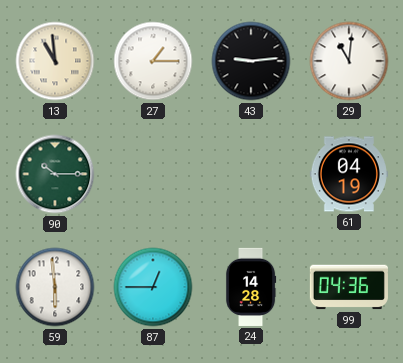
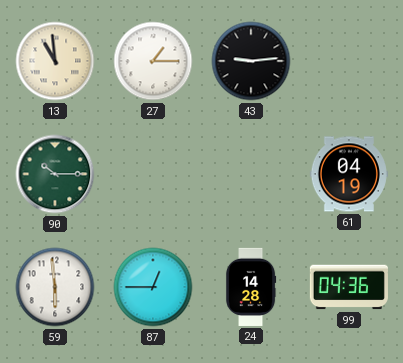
29: 11:01 -> none (349, 61)
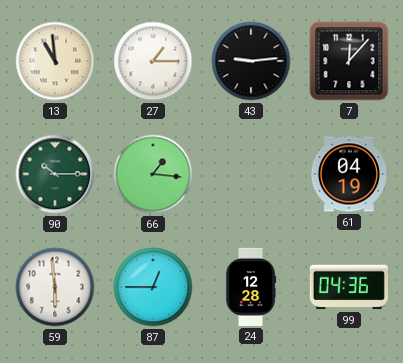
7: none -> 12:07 (349, 61)
66: none -> 1:16 (153, 174)
24: 14:28 -> 12:28 (251, 287)
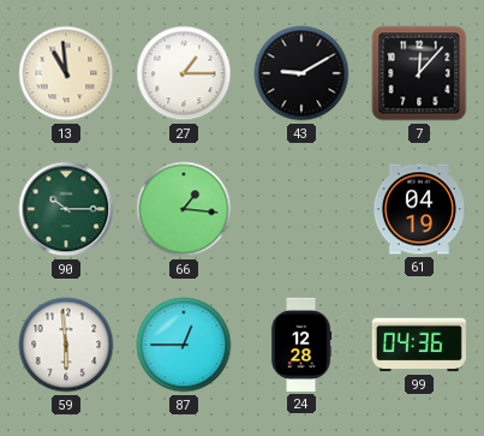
43: 9:14 -> 9:10 (301, 73)
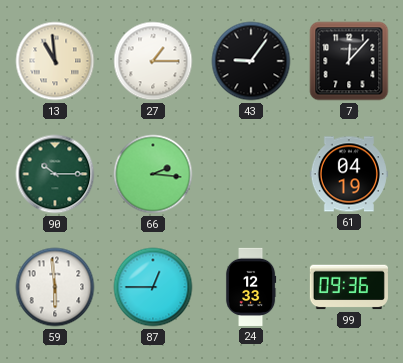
43: 9:10 -> 9:06 (251, 61)
66: 1:16 -> 2:16 (153, 174)
24: 12:28 -> 12:33 (251, 287)
99: 04:36 -> 09:36 (349, 287)
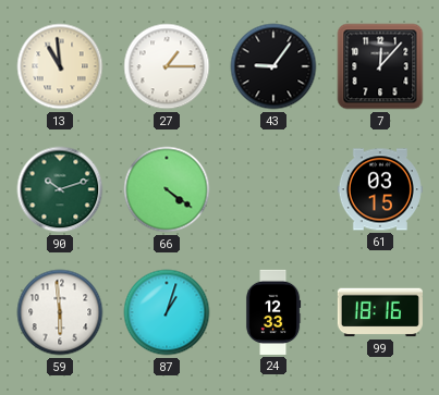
90: 10:15 -> 10:12 (60, 189)
66: 2:16 -> 4:21 (167, 189)
61: 04:19 -> 03:15 (380, 189)
87: 12:45 -> 1:03 (167, 312)
99: 09:36 -> 18:16 (380, 312)
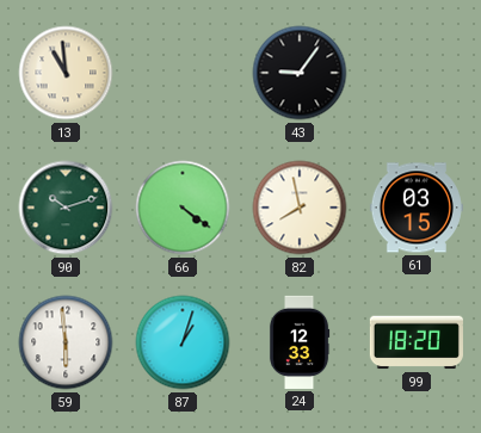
27: 1:15 -> none (167, 66)
7: 12:07 -> none (380, 66)
82: none -> 7:58 (300, 208)
99: 18:16 -> 18:20 (417, 342)
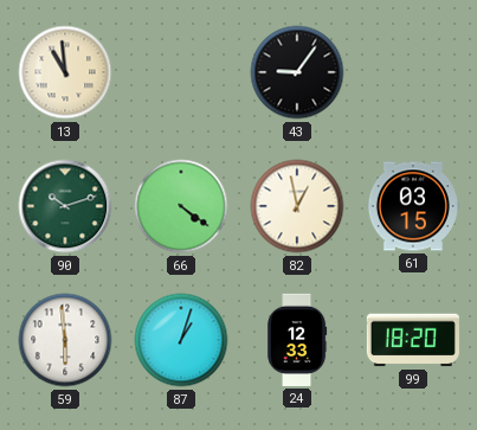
82: 7:58 -> 12:58 (297, 206)
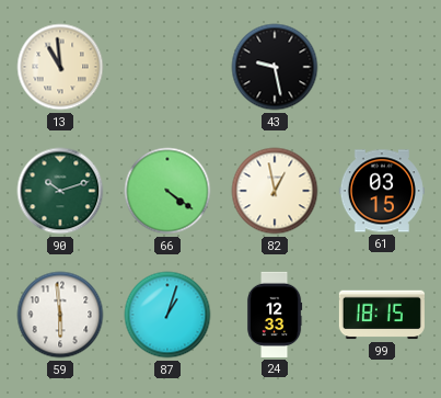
43: 9:06 -> 9:28 (275, 67)
99: 18:20 -> 18:15 (382, 315)
